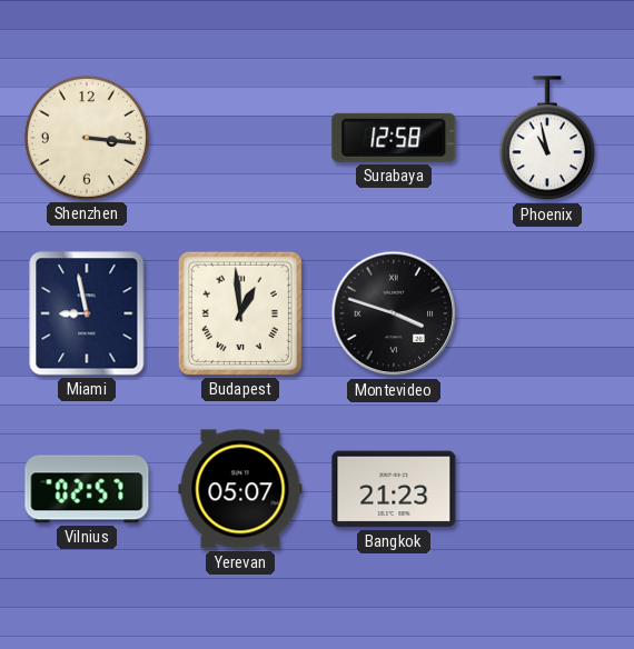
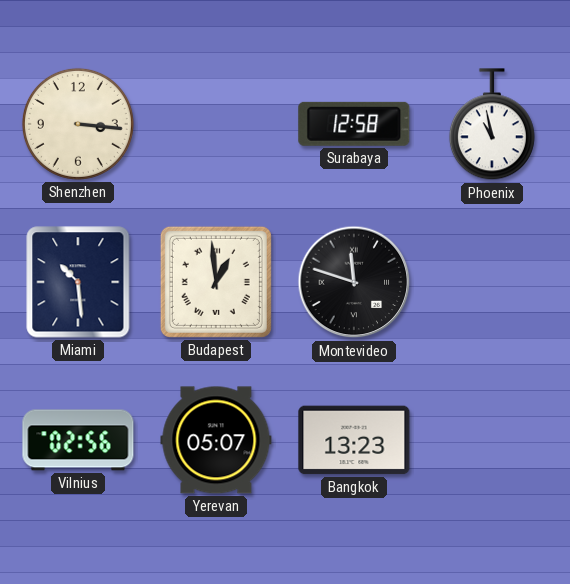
Miami: 8:58 -> 10:29 (78, 282)
Montevideo: 3:48 -> 11:48 (354, 282)
Vilnius: 02:57 -> 02:56 (78, 440)
Bangkok: 21:23 -> 13:23 (354, 440)
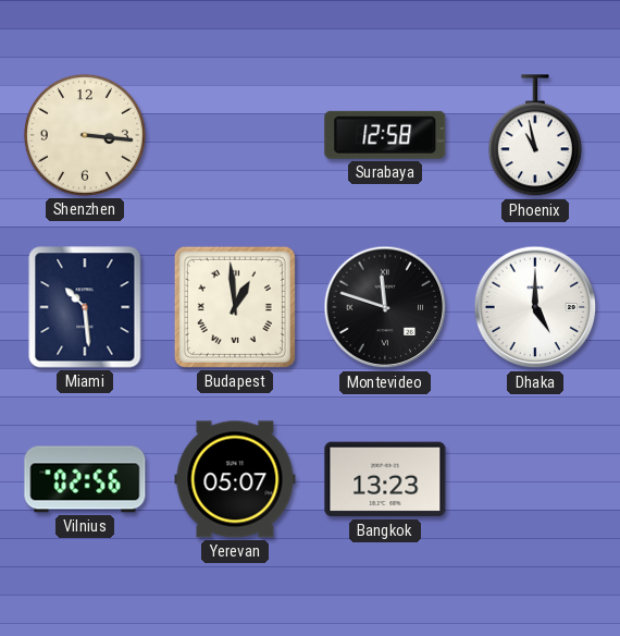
Dhaka: none -> 5:00 (535, 307)
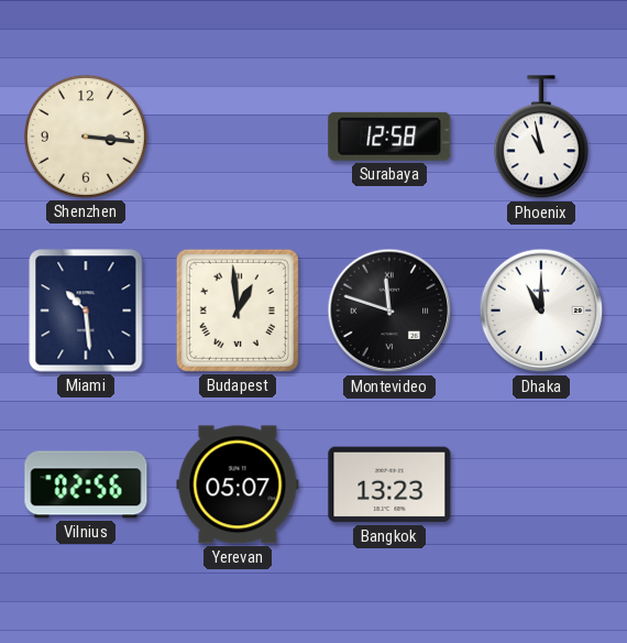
Dhaka: 5:00 -> 11:00 (541, 310)
